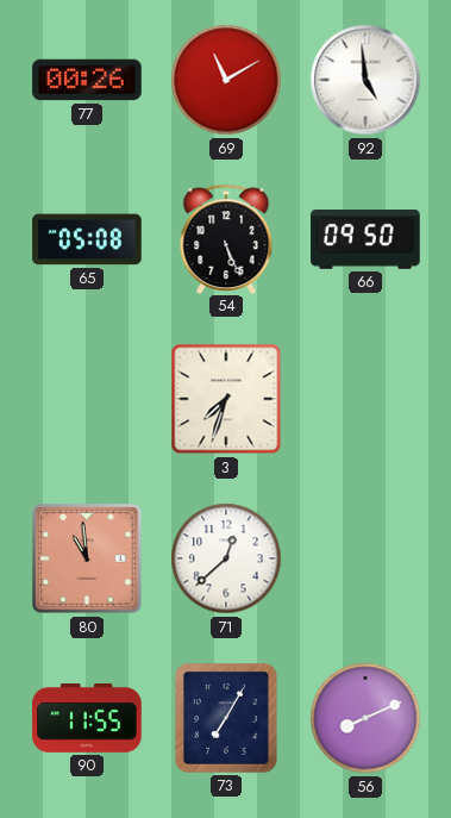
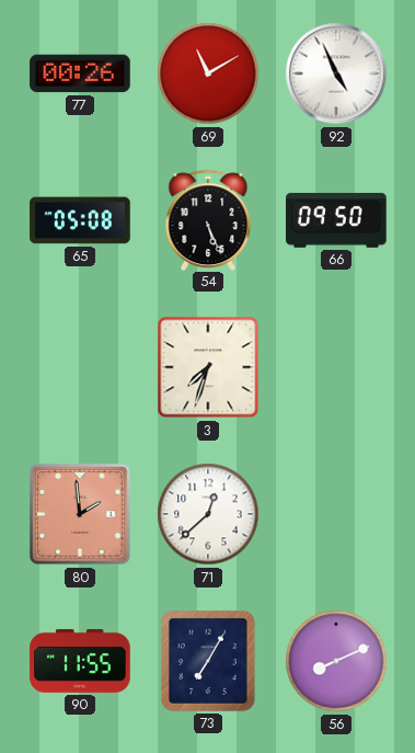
92: 4:59 -> 4:56 (336, 73)
80: 10:59 -> 1:59 (80, 514)
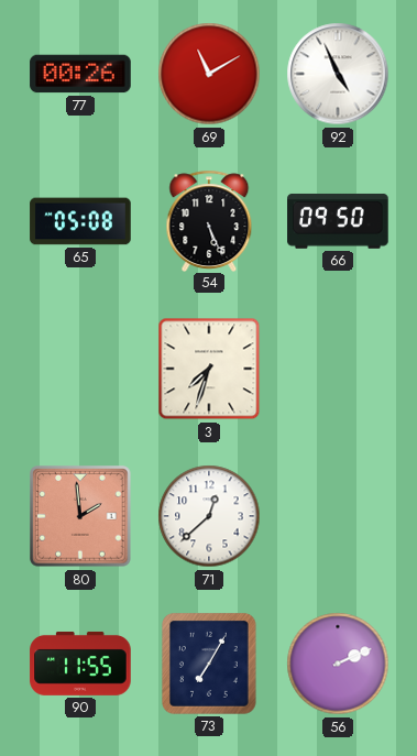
56: 8:11 -> 2:11 (338, 664)
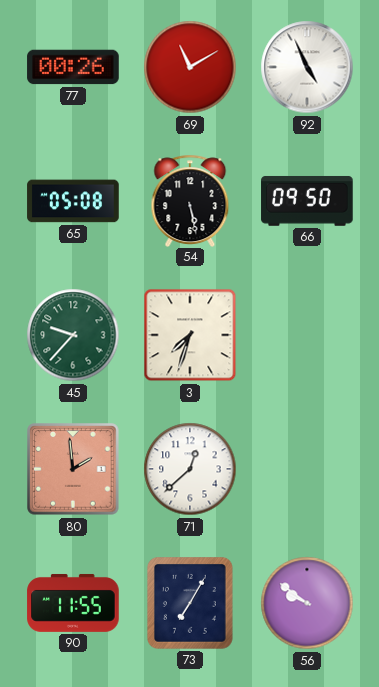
54: 5:26 -> 5:28 (190, 200)
45: none -> 9:37 (73, 335)
56: 2:11 -> 9:51 (307, 603)
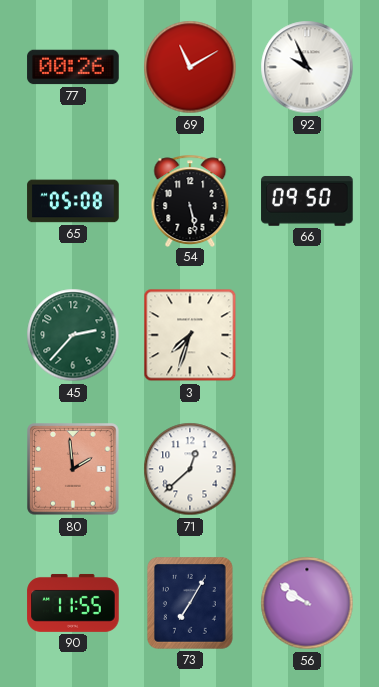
92: 4:56 -> 9:56 (307, 67)
45: 9:37 -> 2:37 (73, 335)
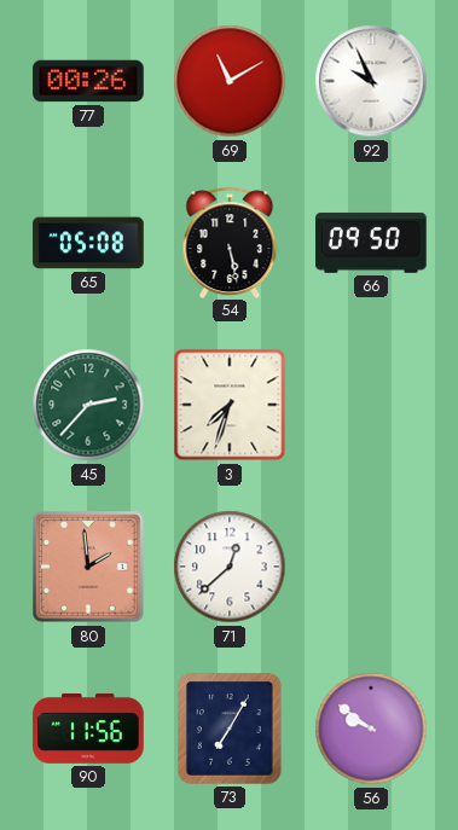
90: 11:55 -> 11:56 (88, 729)
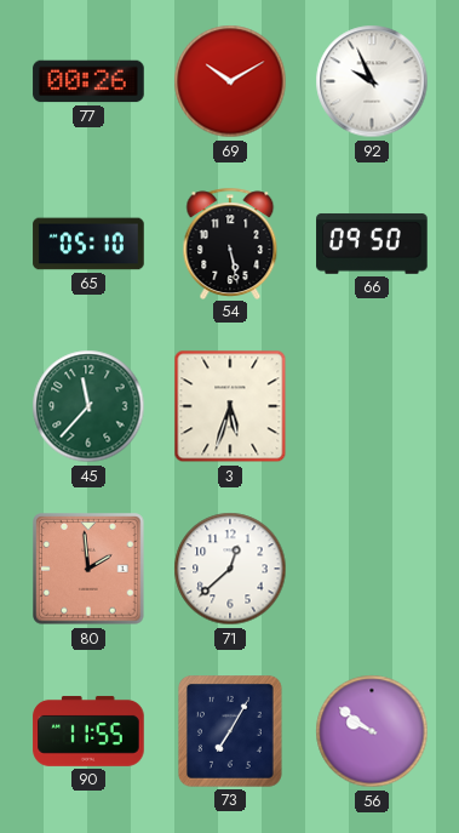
69: 11:10 -> 10:10 (230, 81)
65: 05:08 -> 05:10 (88, 244)
45: 2:37 -> 11:37 (88, 406)
3: 7:33 -> 5:33 (230, 406)
90: 11:56 -> 11:55 (88, 731)
